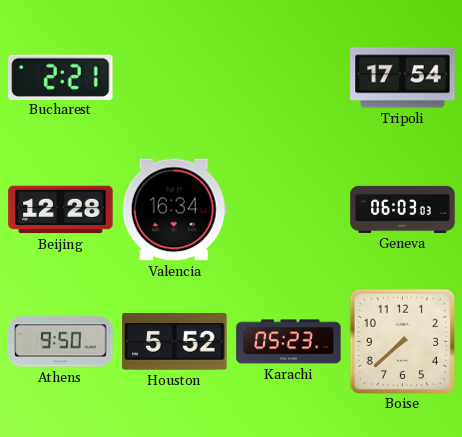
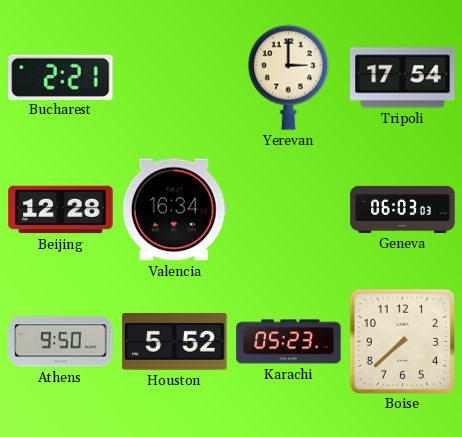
Yerevan: none -> 3:00 (288, 77)
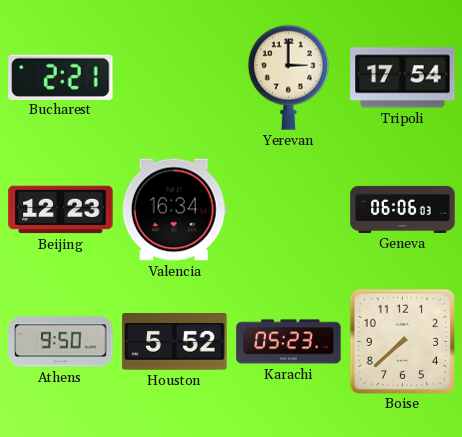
Beijing: 12:28 -> 12:23 (61, 210)
Geneva: 06:03 -> 06:06 (403, 209)
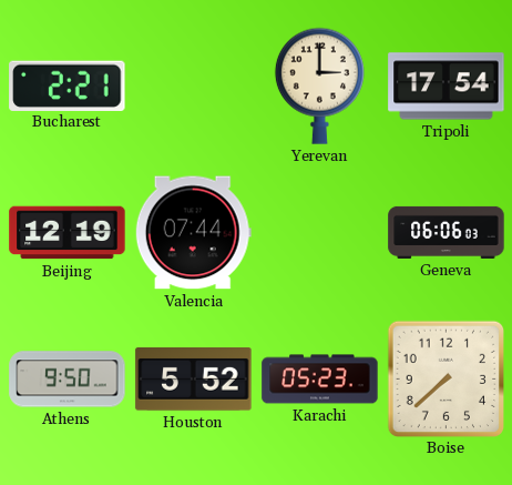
Beijing: 12:23 -> 12:19 (68, 233)
Valencia: 16:34 -> 07:44 (193, 233)
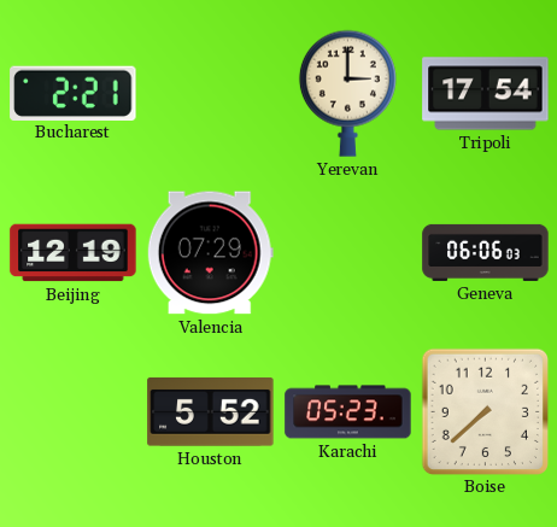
Valencia: 07:44 -> 07:29 (210, 253)
Athens: 9:50 -> none (68, 380)
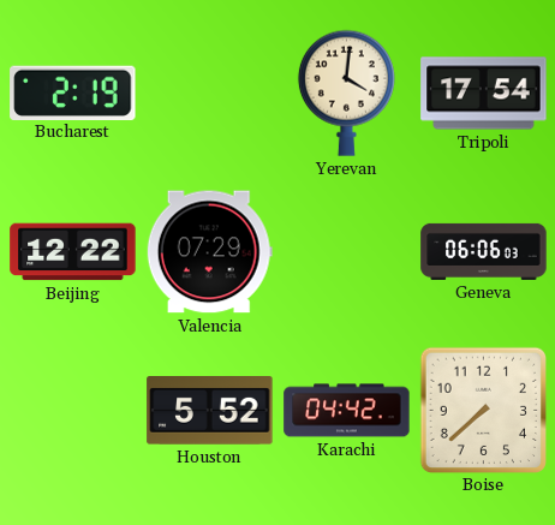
Bucharest: 2:21 -> 2:19 (73, 93)
Yerevan: 3:00 -> 4:01 (346, 93)
Beijing: 12:19 -> 12:22 (73, 252)
Karachi: 05:23 -> 04:42 (347, 411)
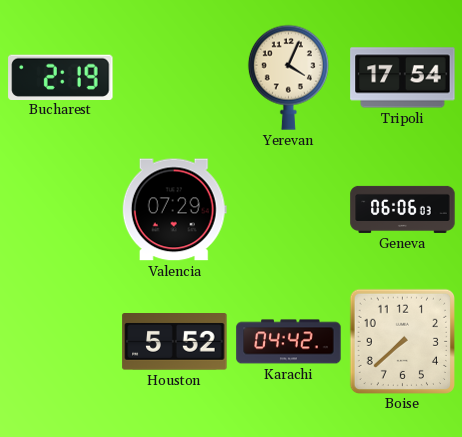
Yerevan: 4:01 -> 4:04 (288, 77)
Beijing: 12:22 -> none (73, 252)
